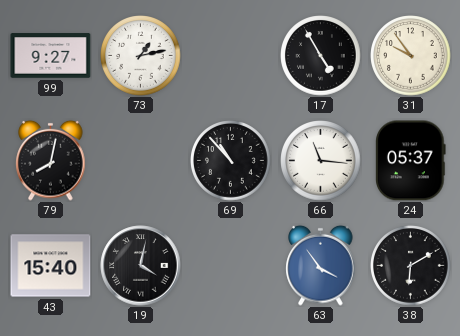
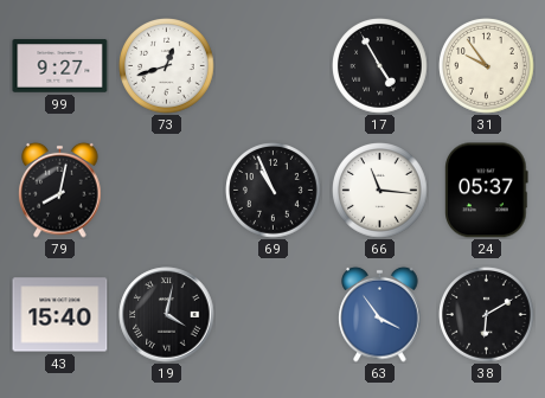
73: 1:13 -> 12:42 (167, 66)
69: 10:53 -> 10:56 (274, 191)
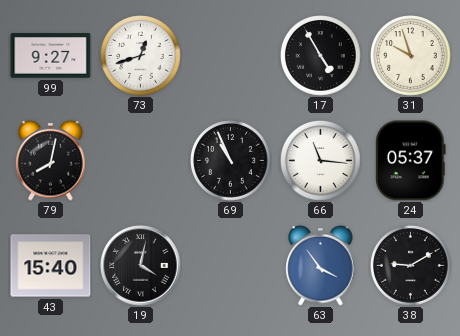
31: 9:54 -> 9:57 (411, 56)
38: 6:10 -> 9:10 (411, 266)
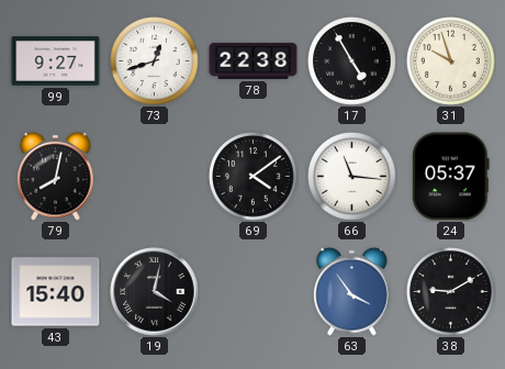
78: none -> 22:38 (254, 60)
69: 10:56 -> 4:09 (254, 177)
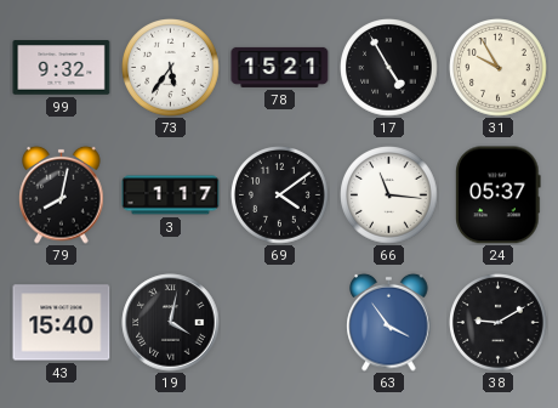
99: 9:27 -> 9:32 (62, 68)
73: 12:42 -> 5:36 (171, 68)
78: 22:38 -> 15:21 (280, 67)
31: 9:57 -> 9:55 (499, 68)
3: none -> 1:17 (171, 195)
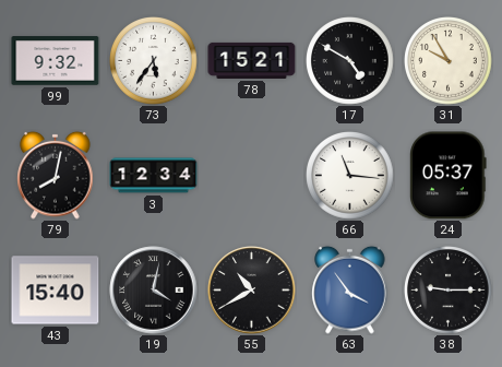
17: 4:55 -> 4:50 (350, 61)
3: 1:17 -> 12:34 (154, 176)
69: 4:09 -> none (280, 195)
55: none -> 10:40 (252, 291)
38: 9:10 -> 9:15 (449, 291)
